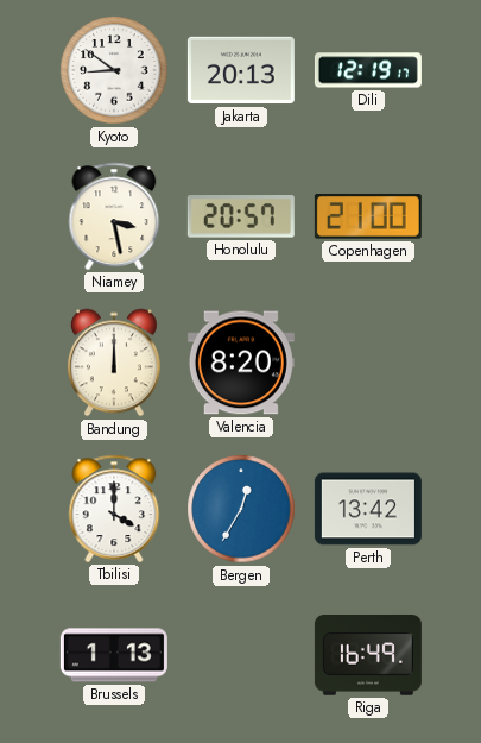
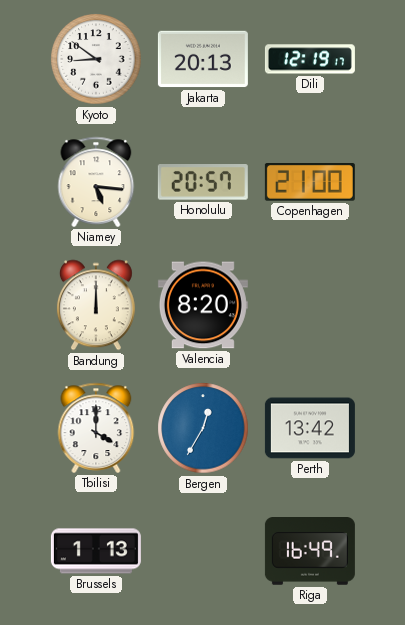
Niamey: 3:28 -> 5:16 (96, 182)
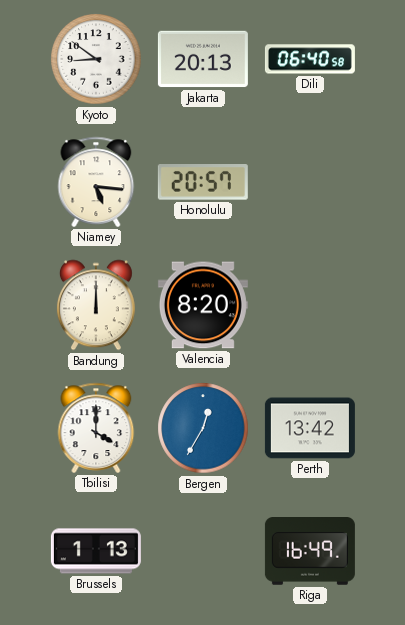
Dili: 12:19 -> 06:40 (310, 59)
Copenhagen: 21:00 -> none (310, 183)
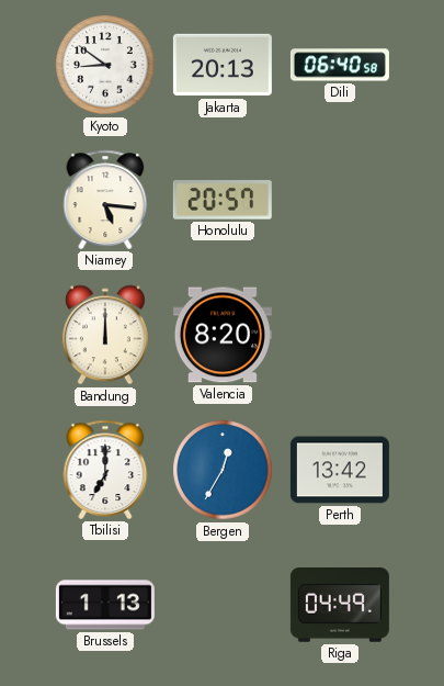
Tbilisi: 4:00 -> 7:00 (105, 470)
Riga: 16:49 -> 04:49 (340, 605)
